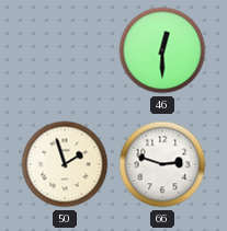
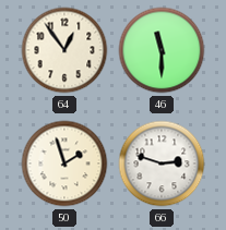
64: none -> 12:54 (64, 50)
46: 12:30 -> 11:30 (162, 50)
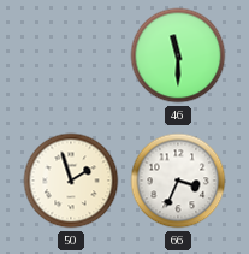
64: 12:54 -> none (64, 50)
66: 2:48 -> 3:34 (178, 181)
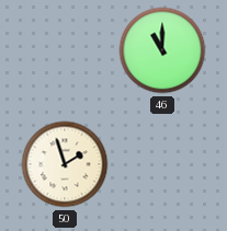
46: 11:30 -> 11:00 (162, 50)
66: 3:34 -> none (178, 181)
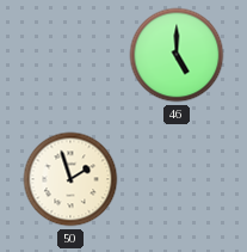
46: 11:00 -> 5:00 (177, 55)
